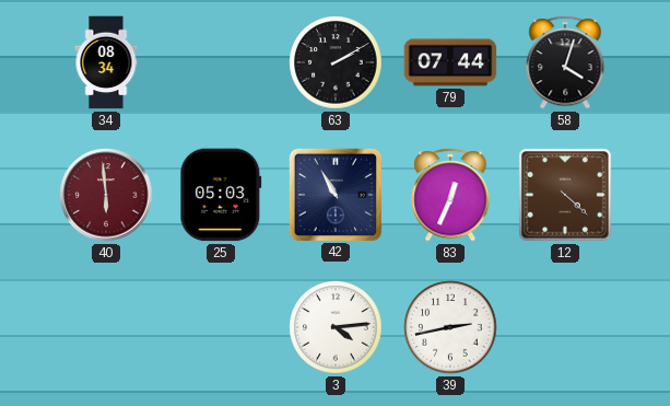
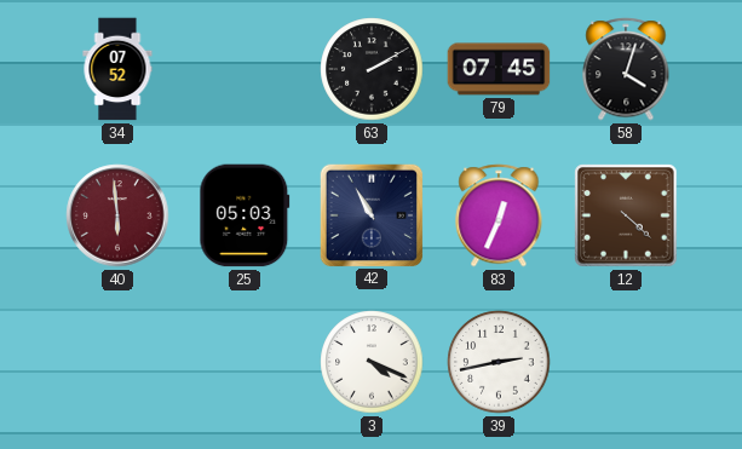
34: 08:34 -> 07:52 (117, 69)
79: 07:44 -> 07:45 (499, 69)
3: 4:14 -> 4:19 (372, 362)
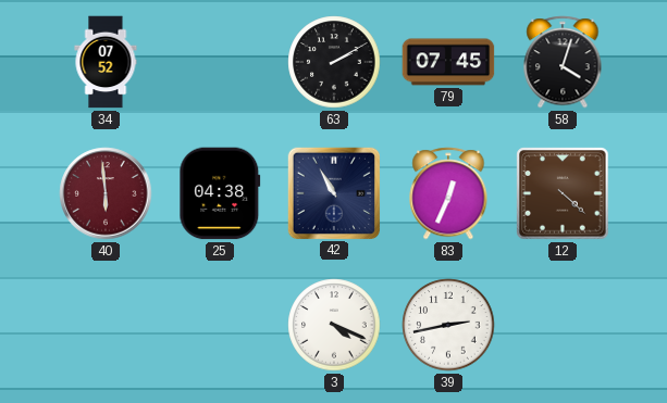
25: 05:03 -> 04:38 (220, 193)
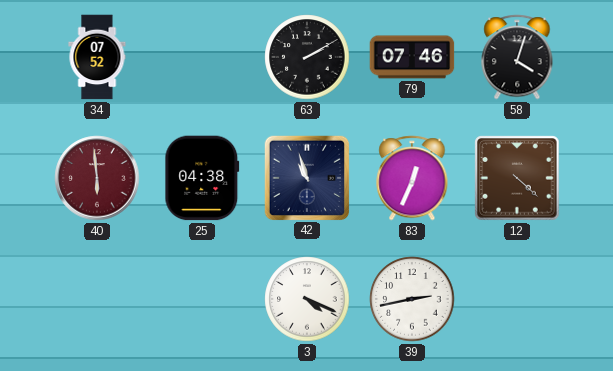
79: 07:45 -> 07:46 (412, 57)
42: 10:55 -> 10:57 (306, 177)
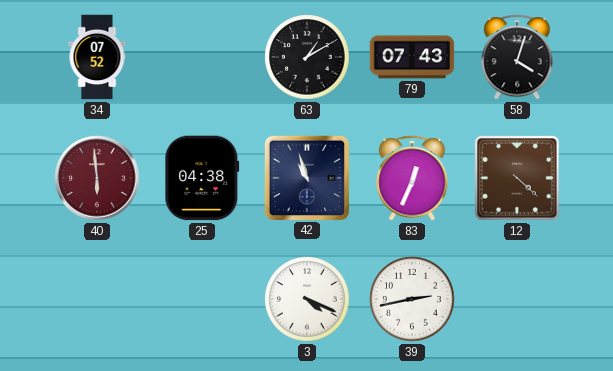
63: 2:10 -> 1:10 (307, 57)
79: 07:46 -> 07:43 (412, 57)
